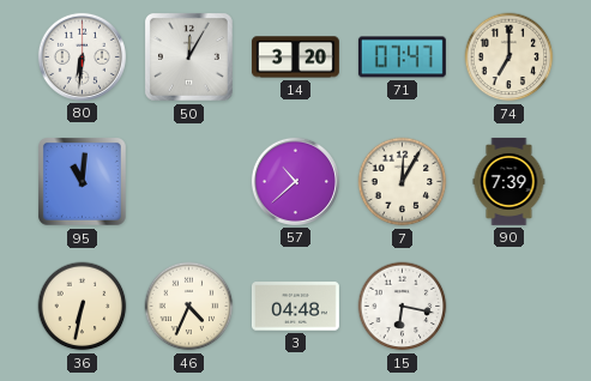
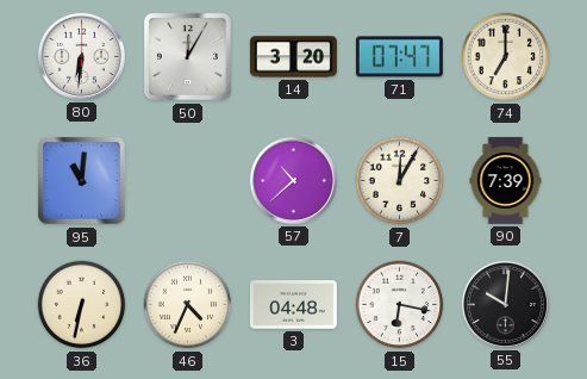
55: none -> 10:01 (505, 304)
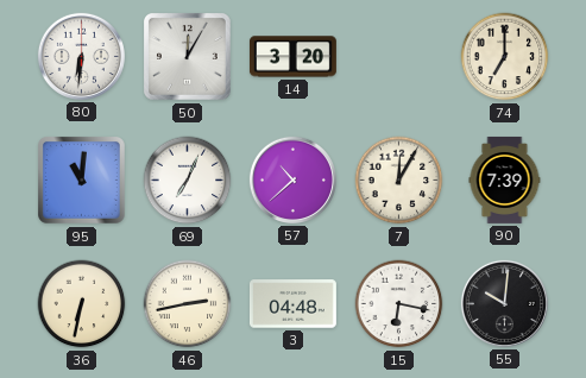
71: 07:47 -> none (399, 57)
69: none -> 7:04 (188, 181)
46: 4:34 -> 2:43 (188, 304)
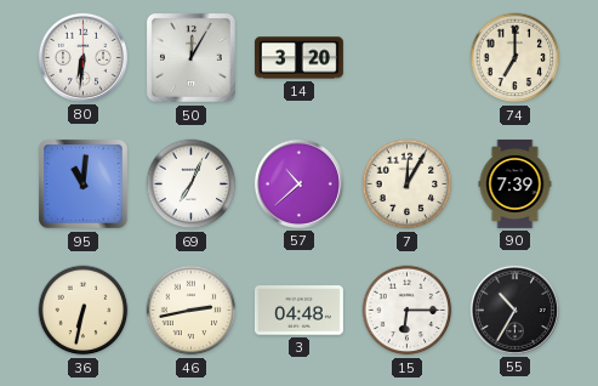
15: 6:17 -> 6:15 (408, 311)
55: 10:01 -> 10:35 (514, 310)
